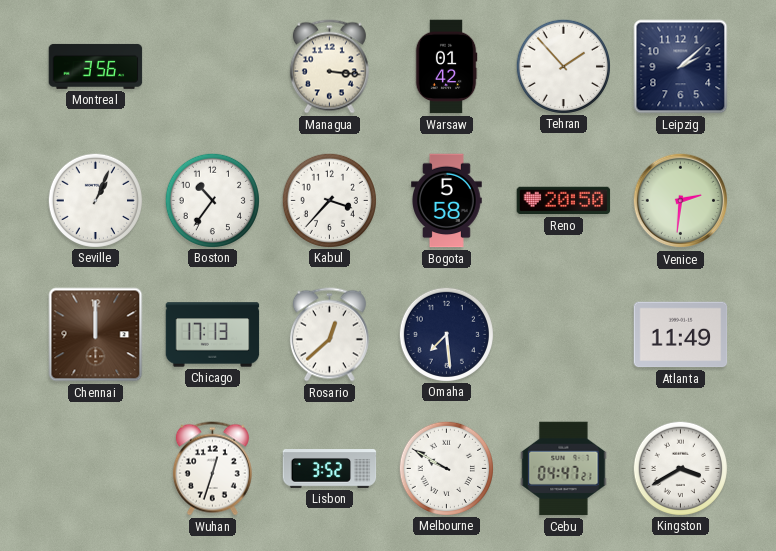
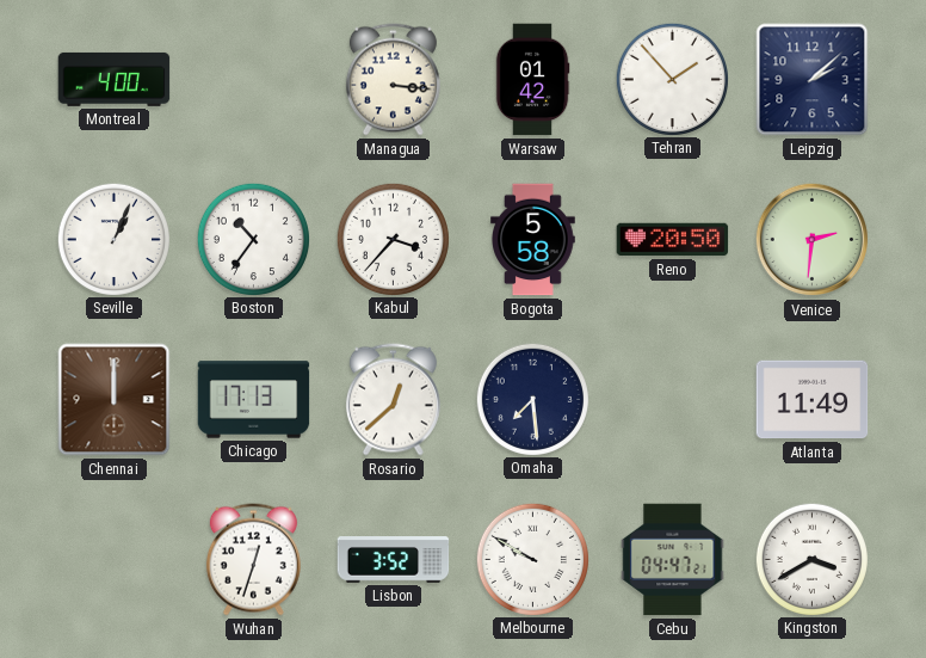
Montreal: 3:56 -> 4:00 (115, 79)
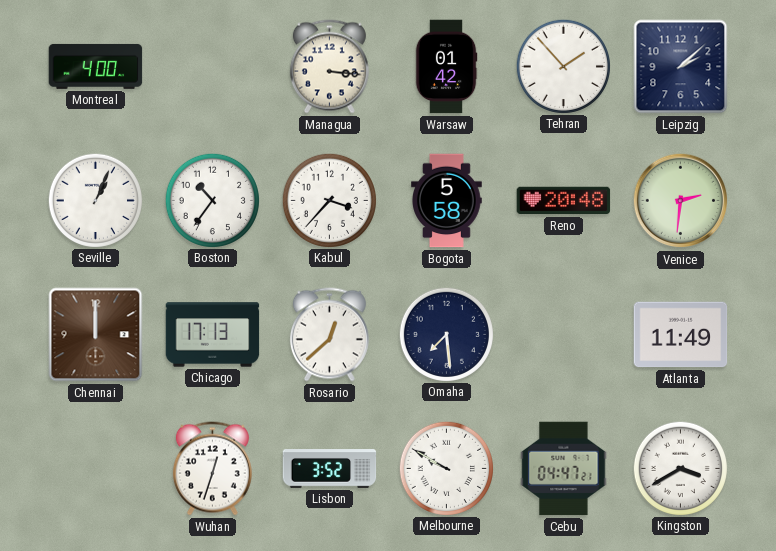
Reno: 20:50 -> 20:48 (564, 201)
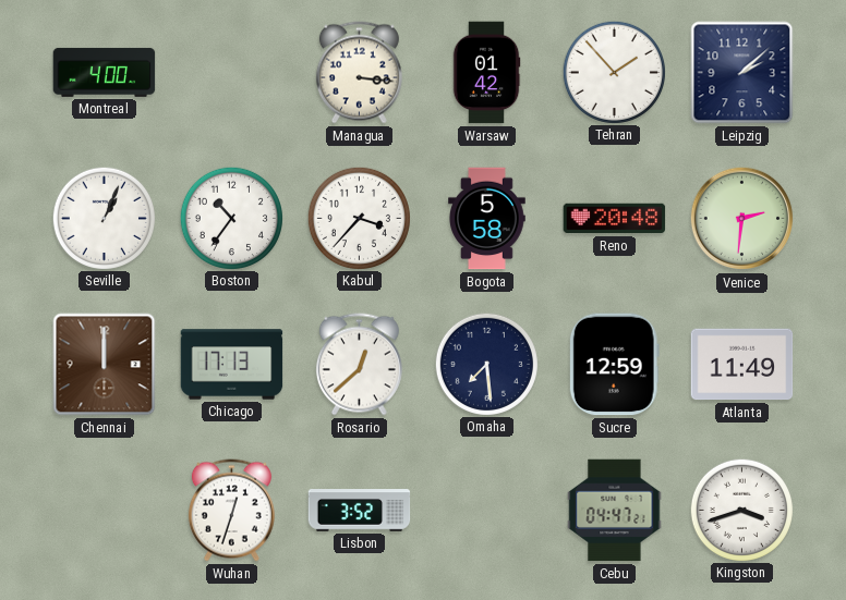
Sucre: none -> 12:59 (614, 365)
Melbourne: 9:50 -> none (446, 468)
Kingston: 3:40 -> 3:42 (741, 510)
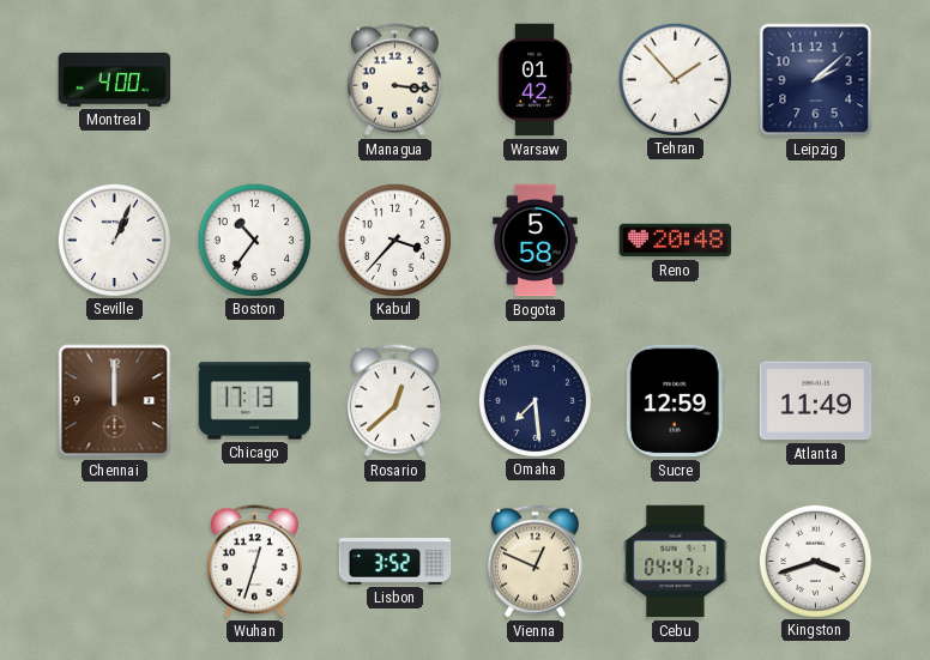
Venice: 2:31 -> none (742, 219)
Vienna: none -> 12:49 (535, 562)
